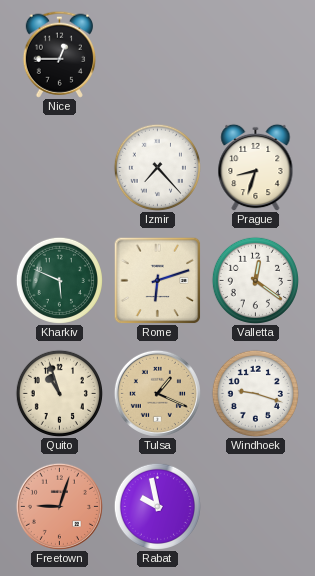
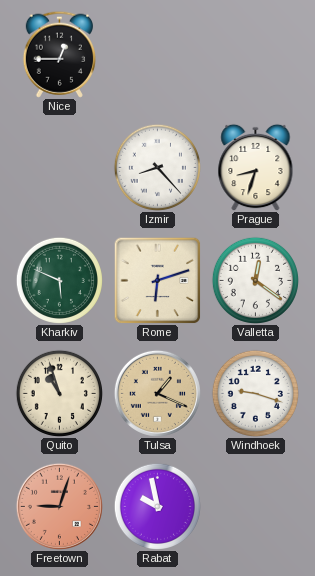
Izmir: 7:23 -> 8:23 (157, 167)
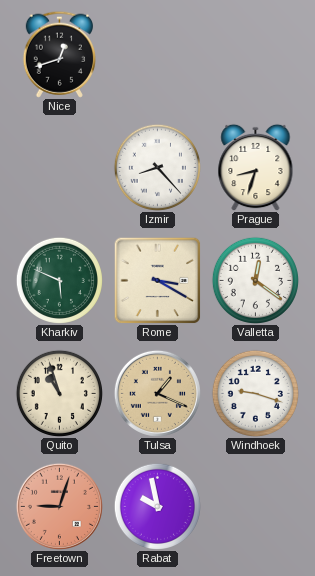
Nice: 12:45 -> 12:42 (59, 54)
Rome: 6:12 -> 3:20 (157, 280)
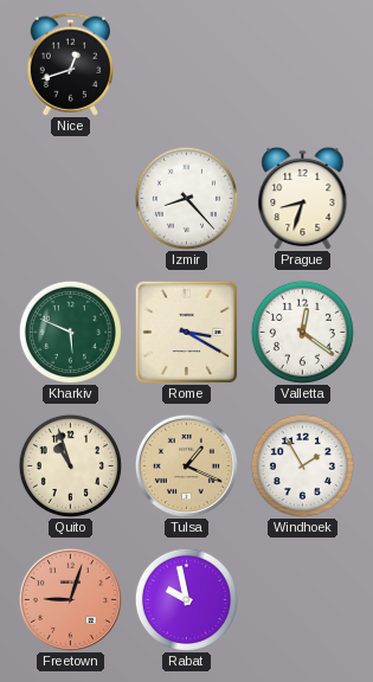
Windhoek: 9:18 -> 1:55 (302, 465)
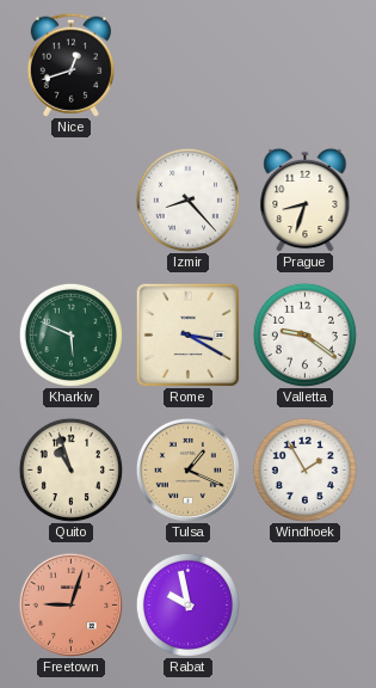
Valletta: 12:21 -> 9:21 (304, 334)
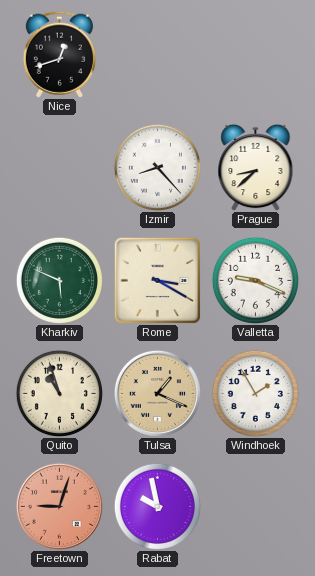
Prague: 8:33 -> 8:38 (256, 167)
Valletta: 9:21 -> 9:19 (255, 280)
